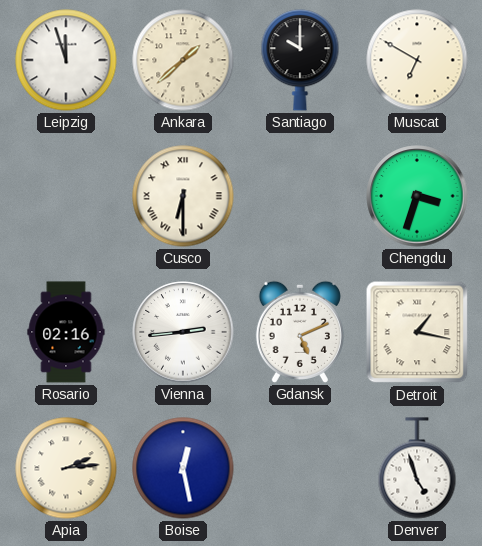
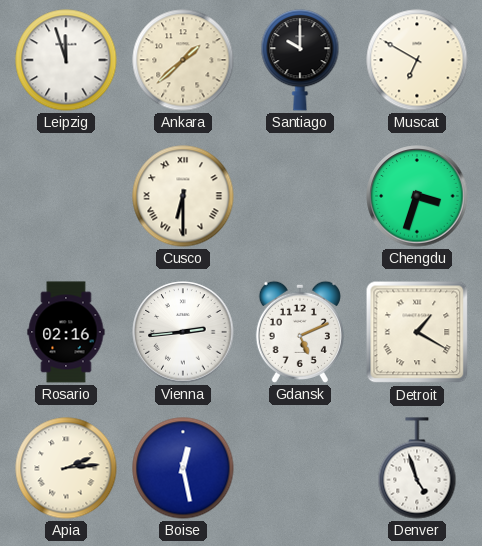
Detroit: 1:17 -> 1:20 (417, 332)
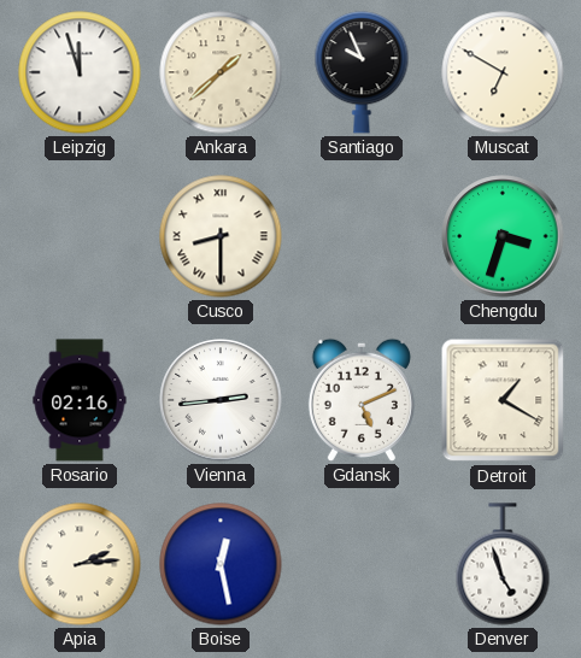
Santiago: 10:00 -> 9:56 (362, 72)
Cusco: 6:30 -> 8:30 (221, 236)
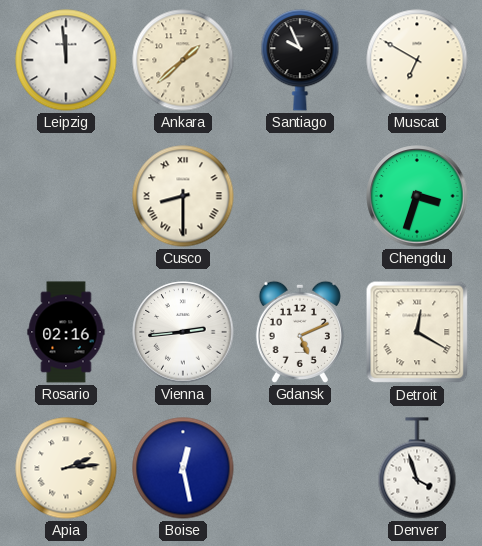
Leipzig: 11:57 -> 11:59 (66, 60)
Detroit: 1:20 -> 12:20 (417, 332)
Denver: 4:57 -> 3:57 (417, 468)
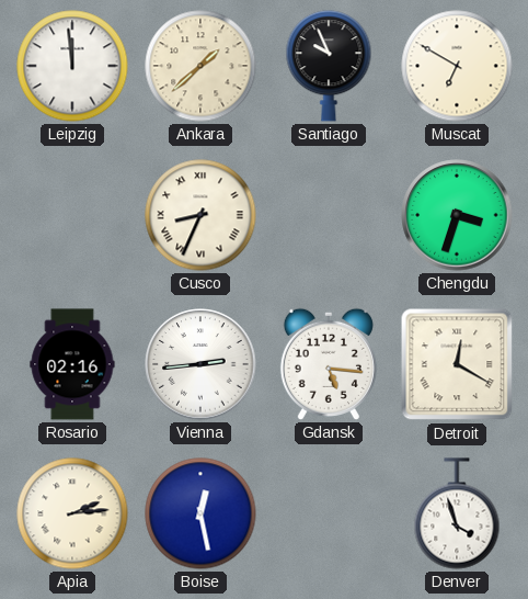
Cusco: 8:30 -> 8:34 (200, 215)
Gdansk: 5:11 -> 5:16 (329, 364)
